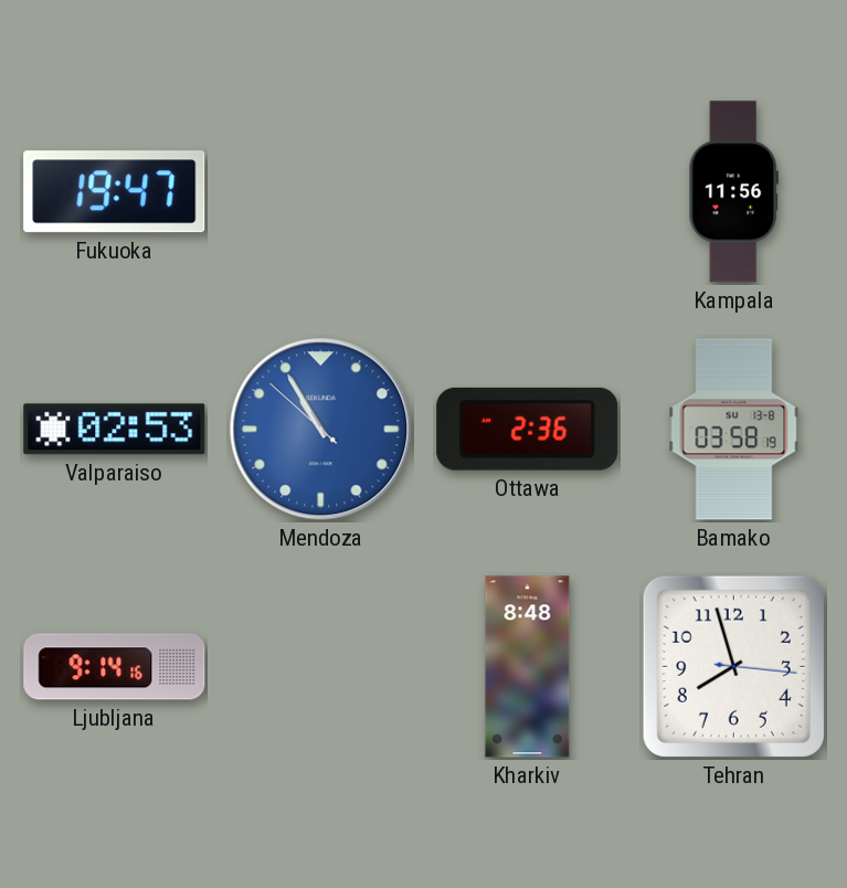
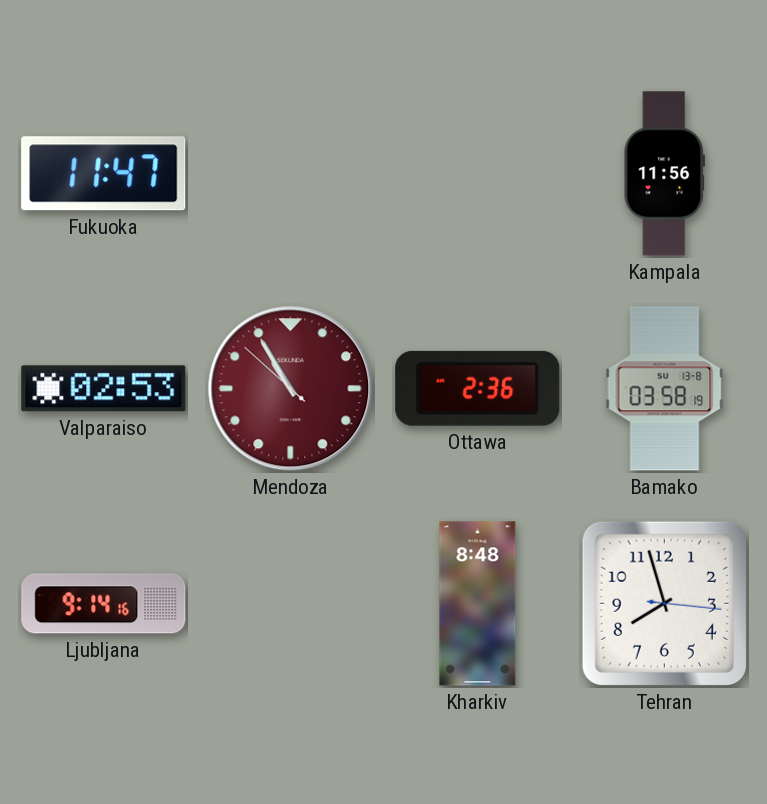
Fukuoka: 19:47 -> 11:47 (104, 174)
Mendoza dial: blue -> burgundy (291, 389)
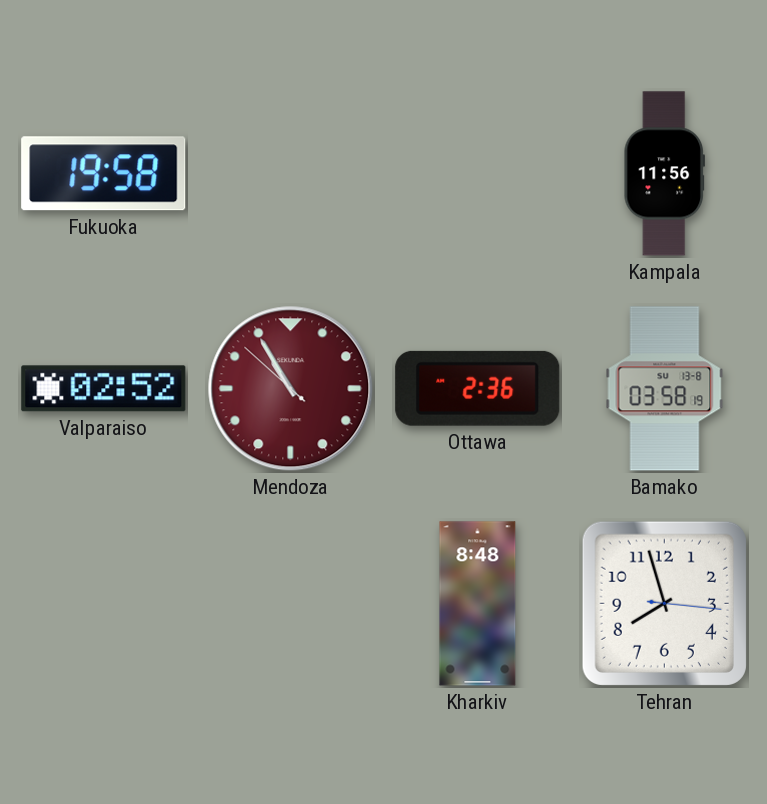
Fukuoka: 11:47 -> 19:58 (104, 174)
Valparaiso: 02:53 -> 02:52 (104, 389)
Ljubljana: 9:14 -> none (104, 604)
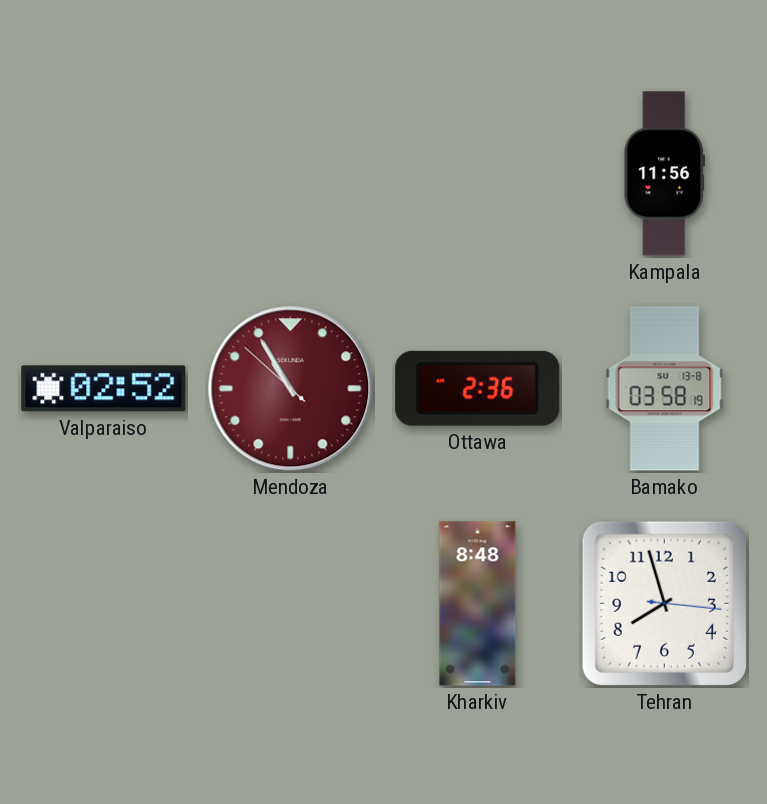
Fukuoka: 19:58 -> none (104, 174)
